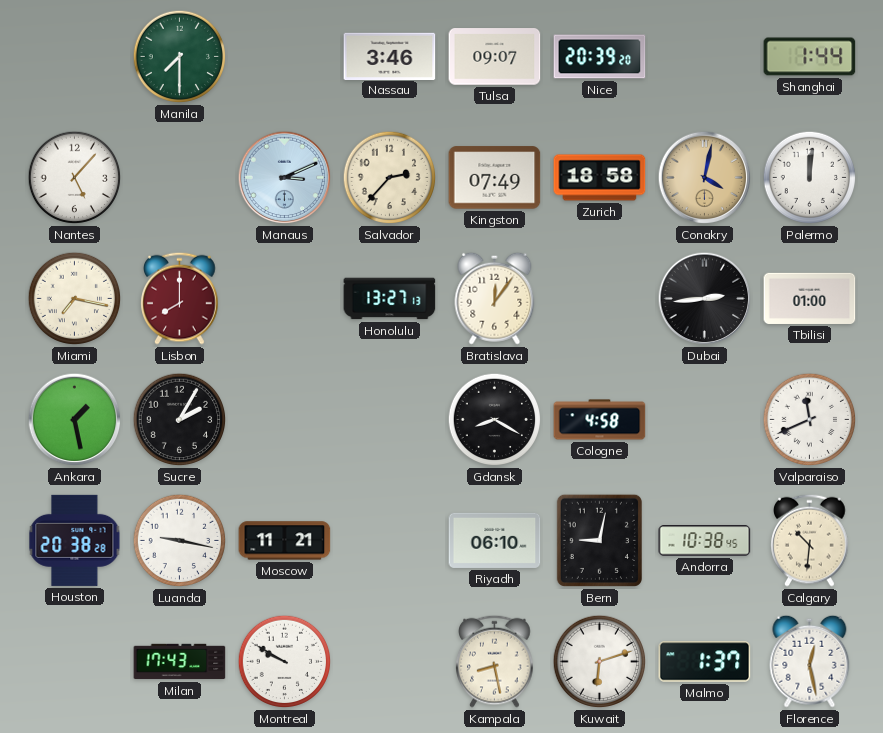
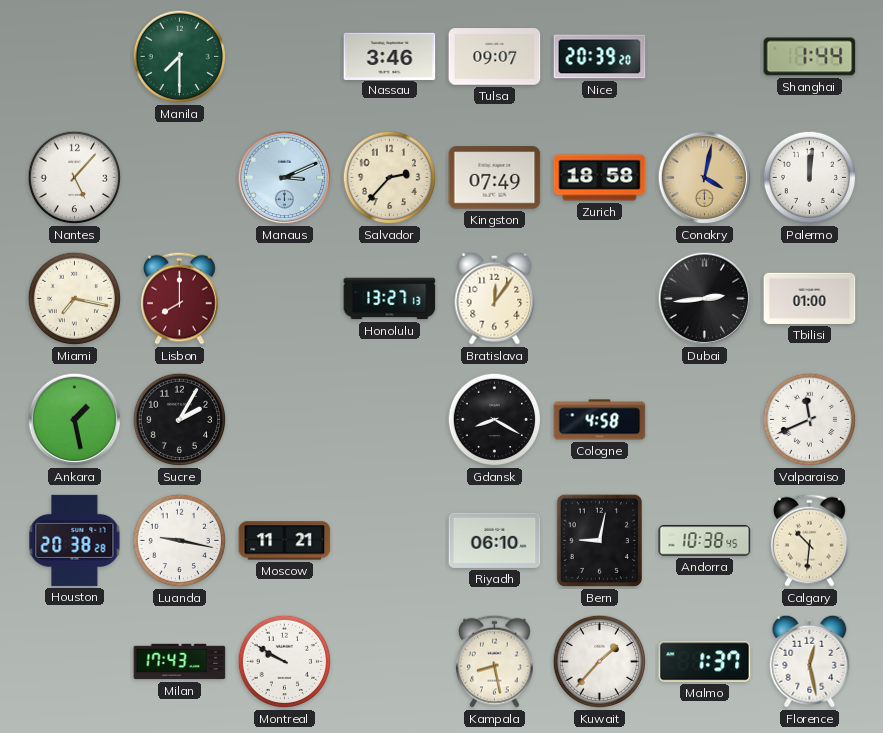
Kuwait: 6:12 -> 1:37 (600, 662)
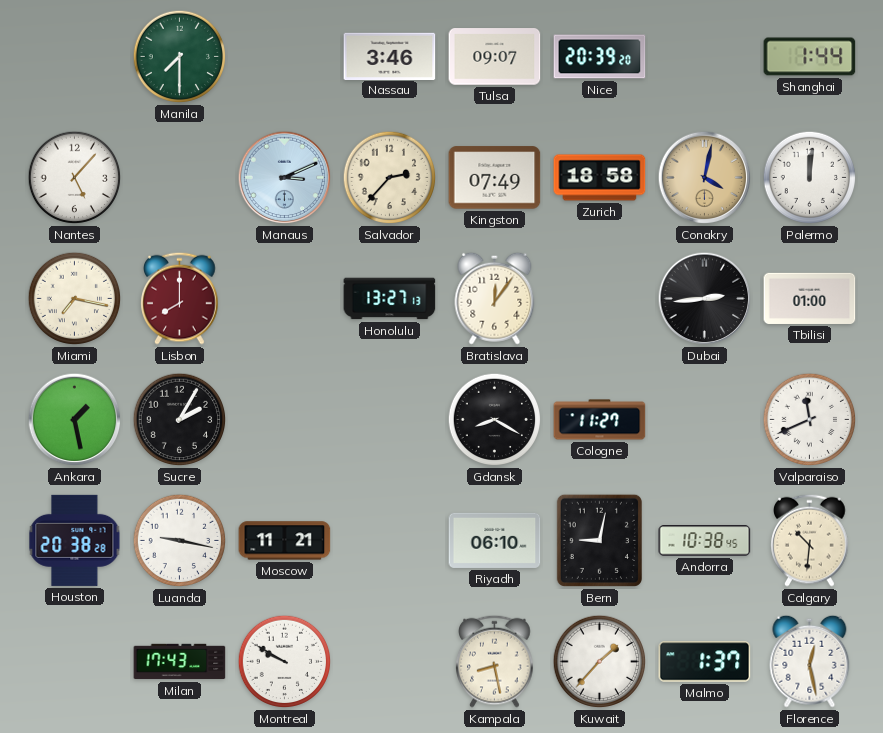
Cologne: 4:58 -> 11:27 (600, 420)
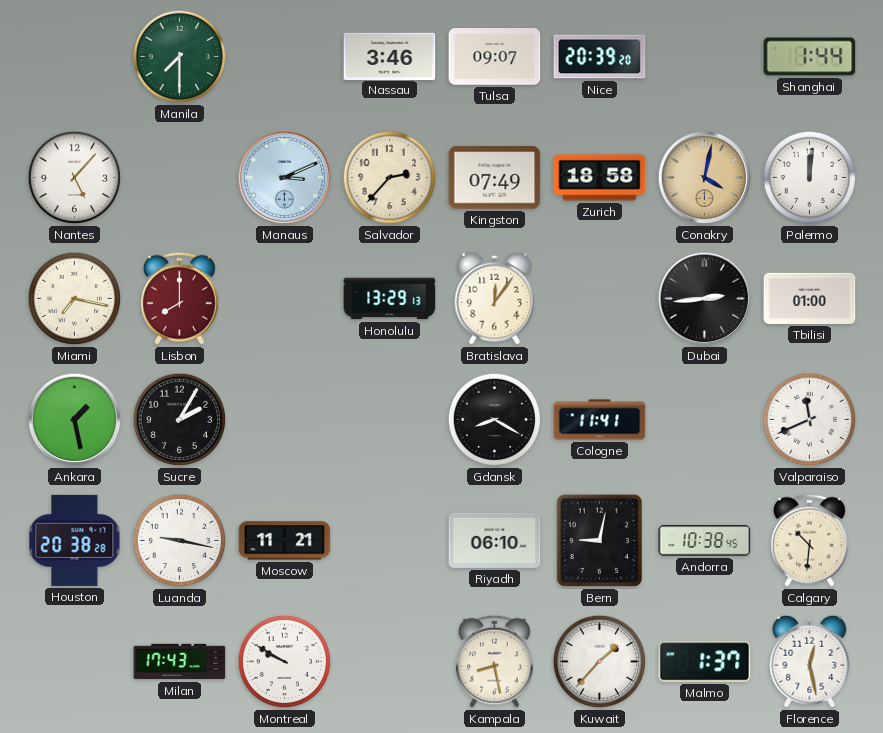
Honolulu: 13:27 -> 13:29 (390, 299)
Cologne: 11:27 -> 11:41 (600, 420)
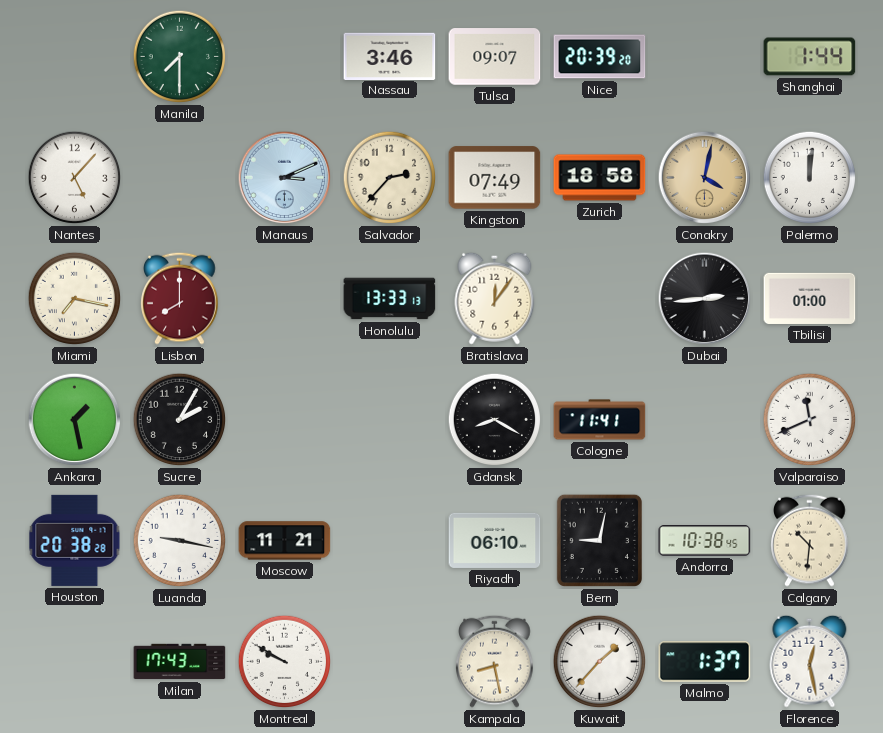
Honolulu: 13:29 -> 13:33 (390, 299)
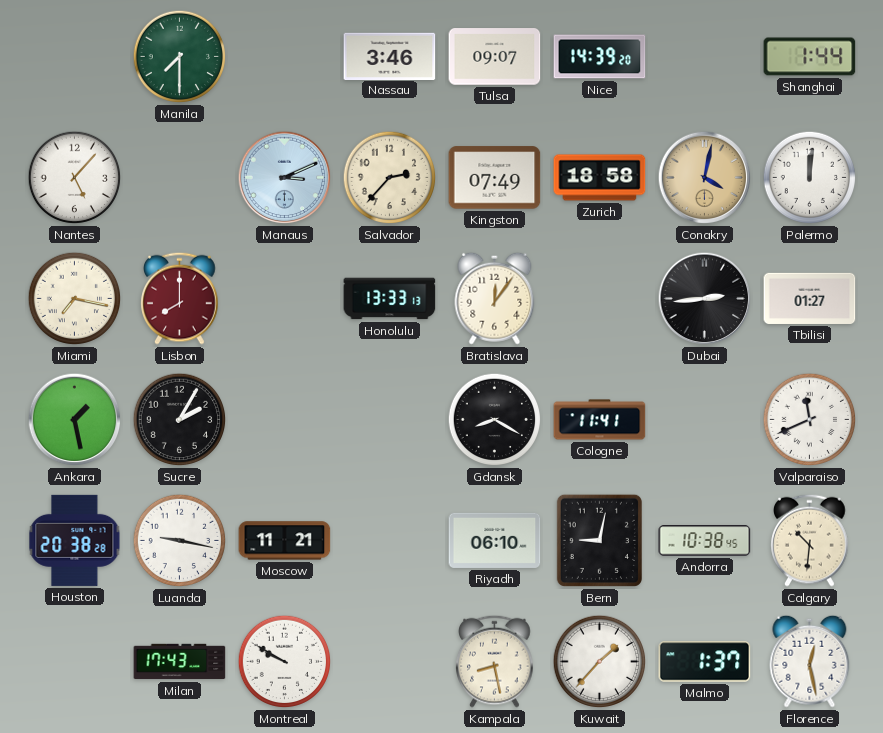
Nice: 20:39 -> 14:39 (600, 57)
Tbilisi: 01:00 -> 01:27 (810, 298)
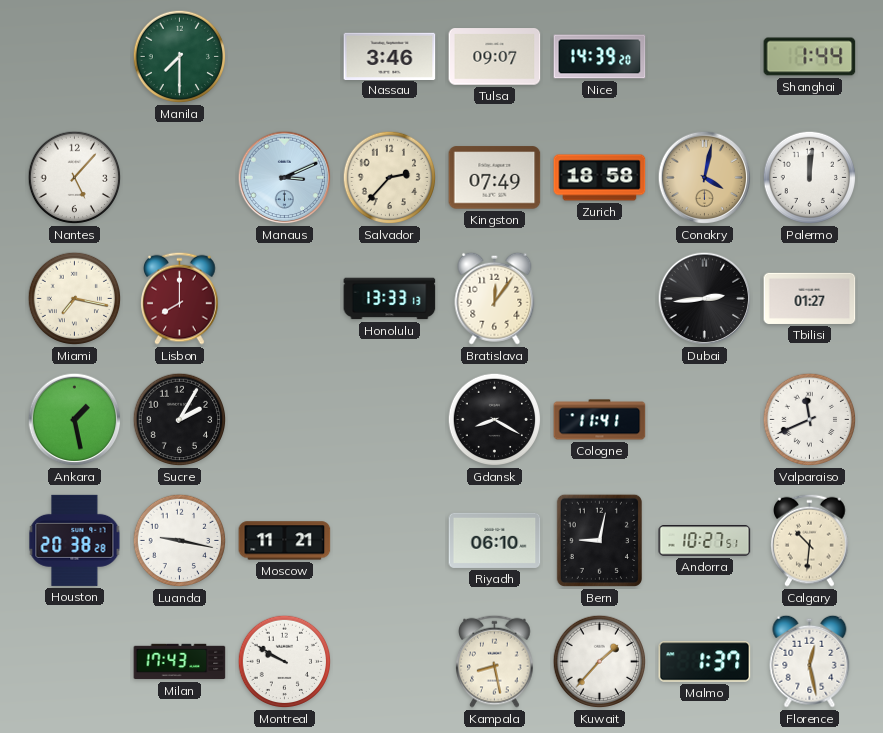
Andorra: 10:38 -> 10:27 (705, 541)
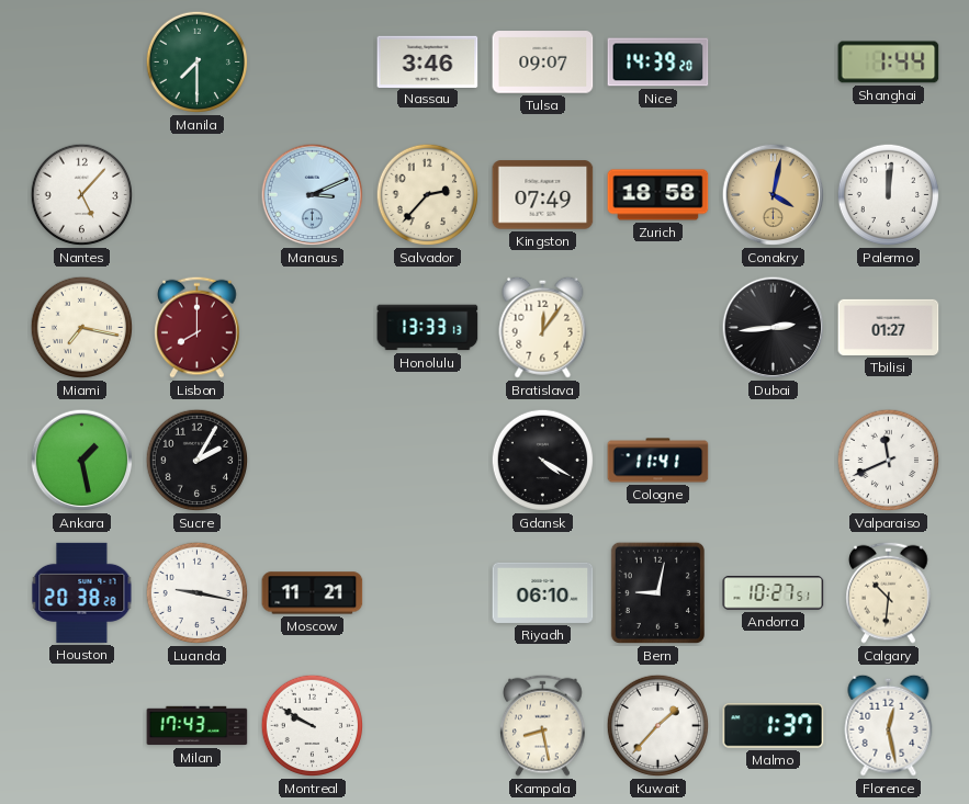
Gdansk: 8:20 -> 4:20 (543, 461)
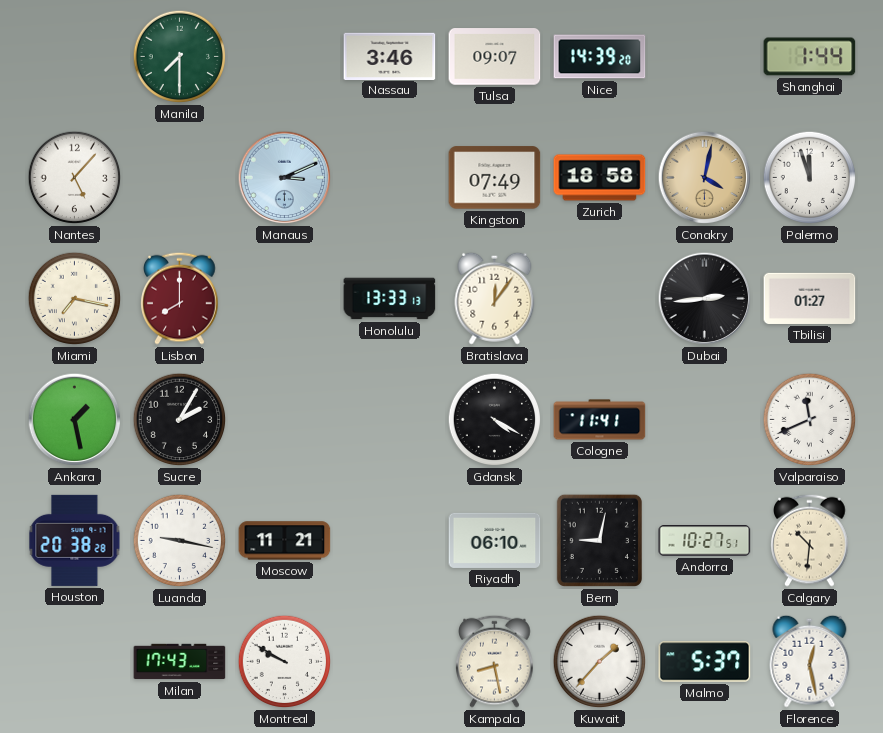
Salvador: 2:37 -> none (428, 195)
Palermo: 12:01 -> 11:57 (810, 178)
Malmo: 1:37 -> 5:37 (705, 662)
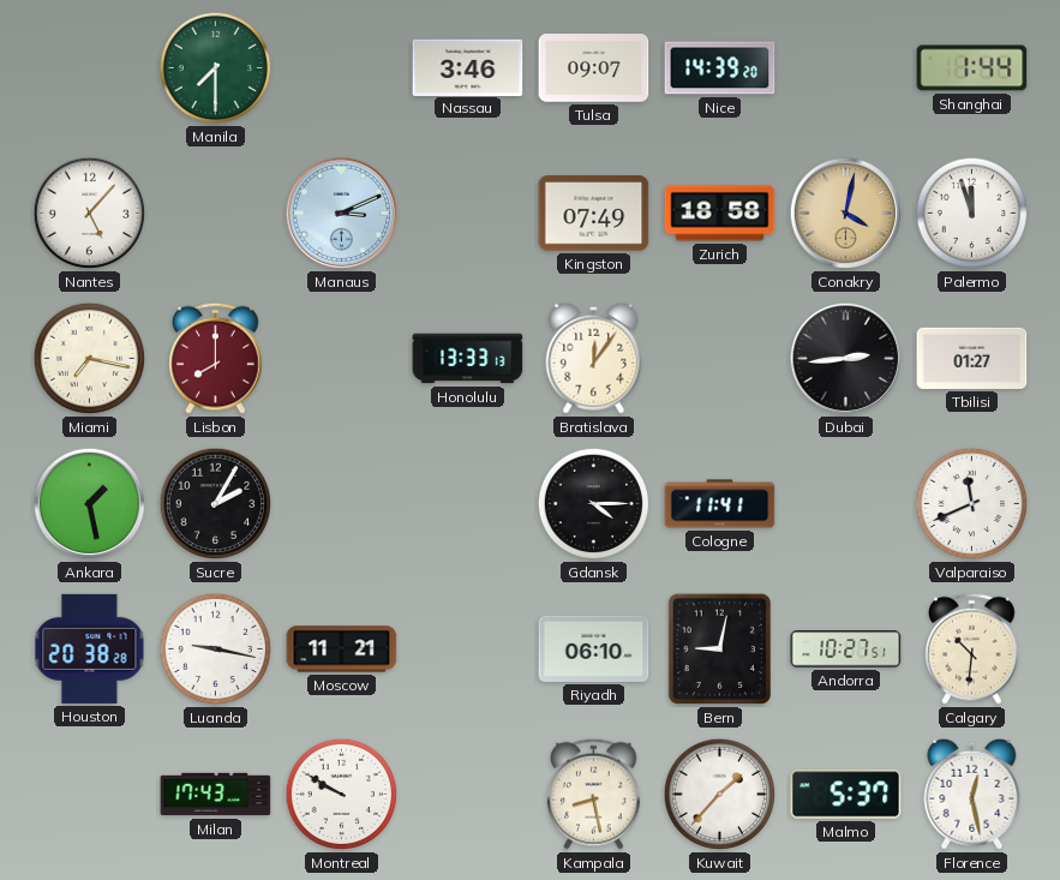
Gdansk: 4:20 -> 4:15 (594, 504)
